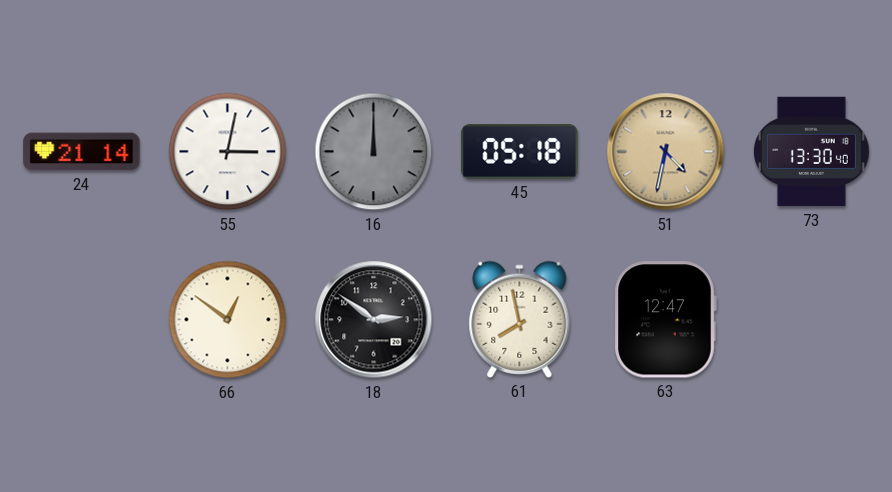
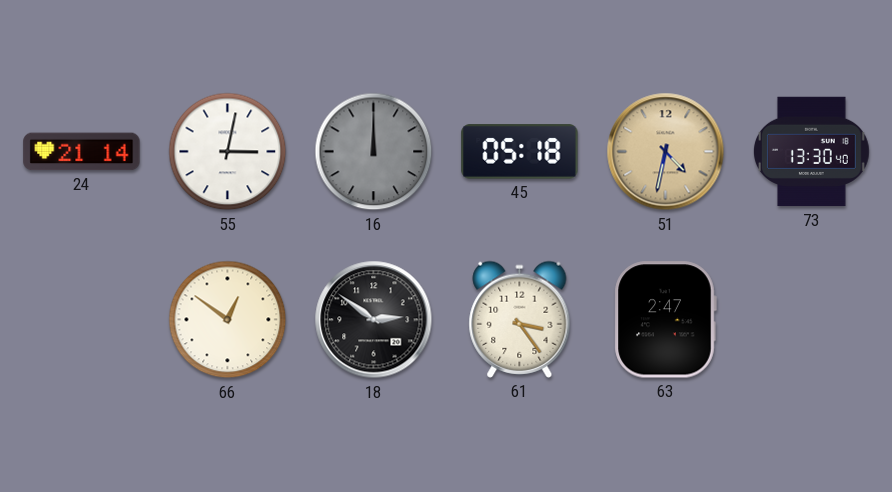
61: 7:58 -> 3:24 (520, 319)
63: 12:47 -> 2:47 (665, 320)
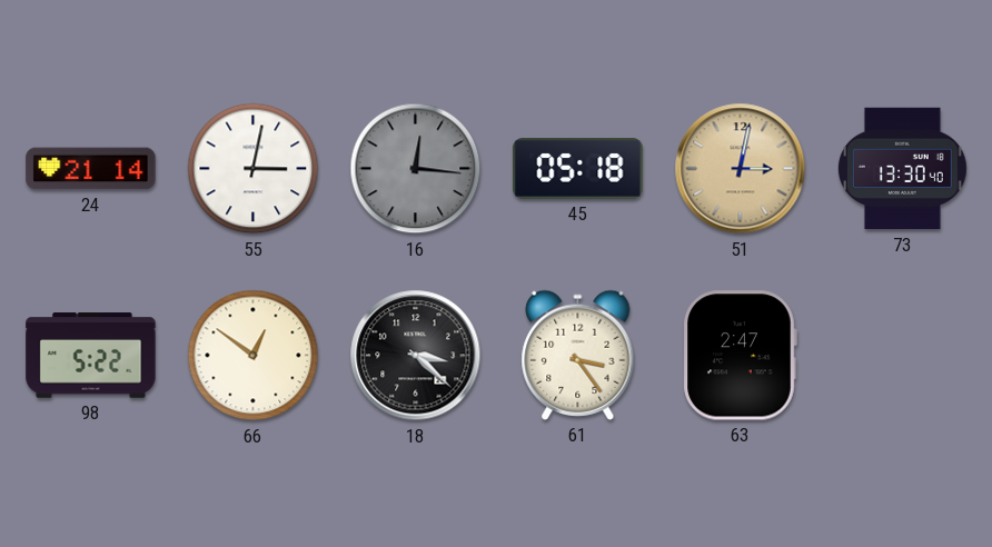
16: 12:00 -> 12:16 (416, 169)
51: 4:32 -> 3:02 (741, 169)
98: none -> 5:22 (91, 356)
18: 2:51 -> 3:22 (416, 356)
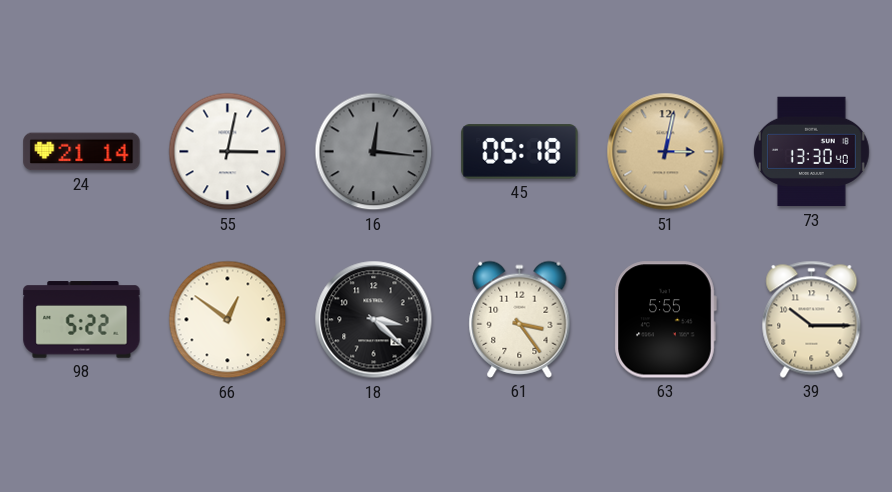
63: 2:47 -> 5:55 (665, 320)
39: none -> 10:15 (812, 319)
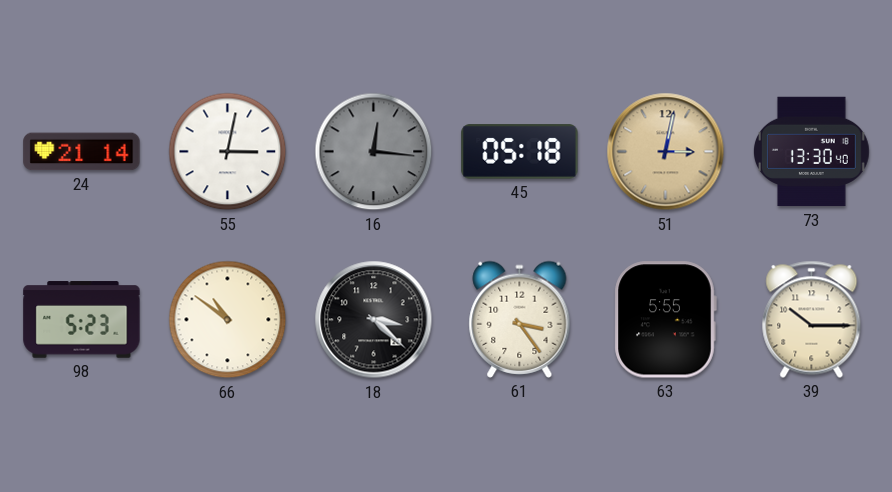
98: 5:22 -> 5:23 (82, 320)
66: 12:51 -> 10:51 (228, 320)
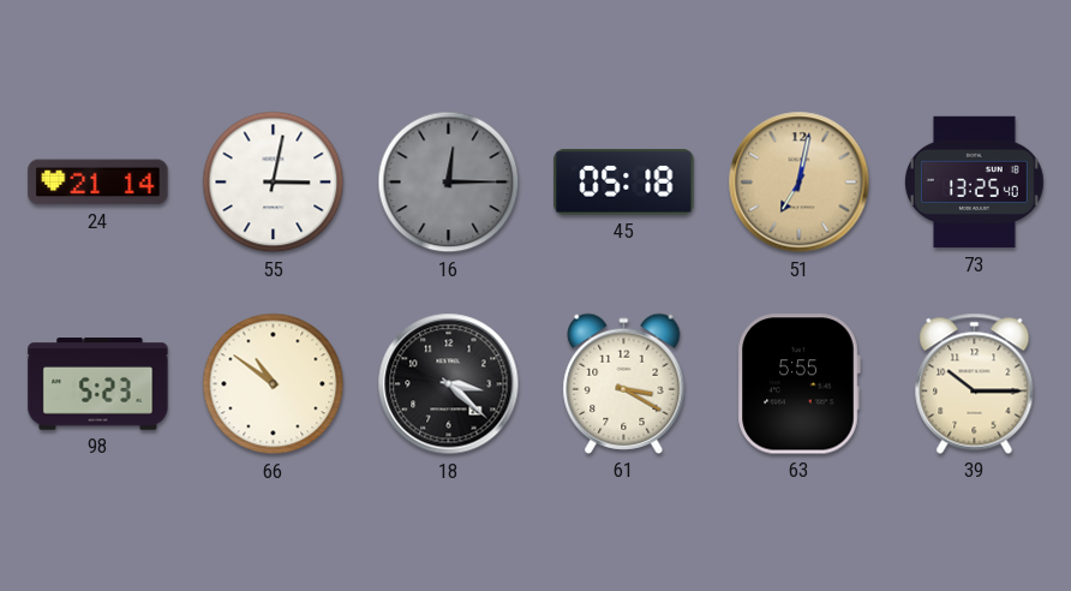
16: 12:16 -> 12:15 (449, 183)
51: 3:02 -> 7:02 (800, 183)
73: 13:30 -> 13:25 (974, 183)
61: 3:24 -> 3:20 (624, 383)
